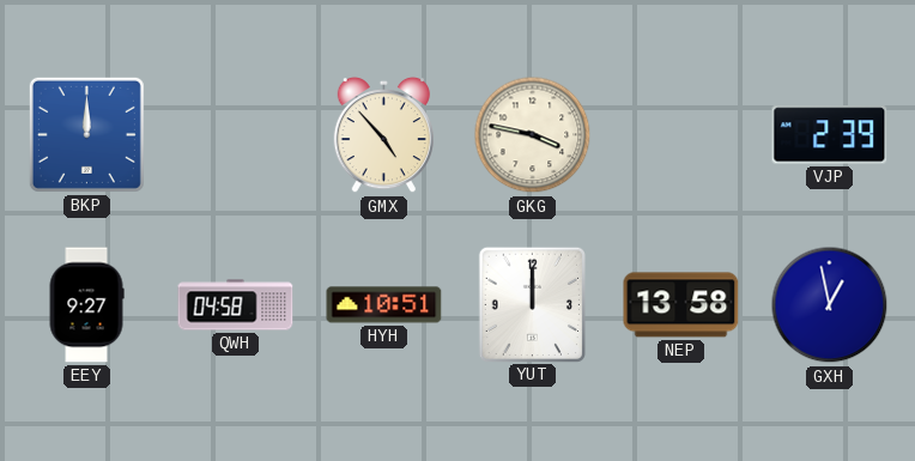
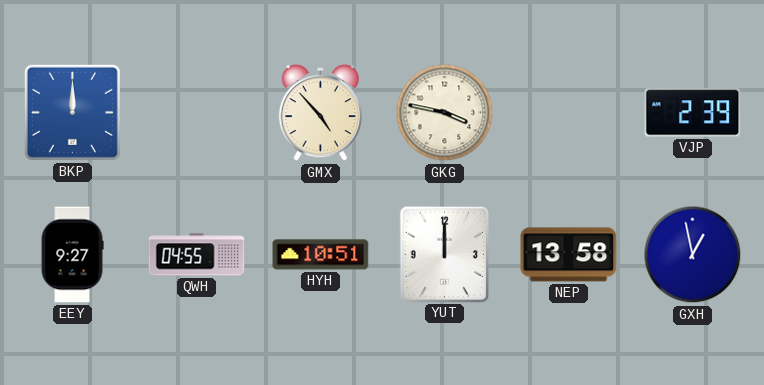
QWH: 04:58 -> 04:55 (197, 255)
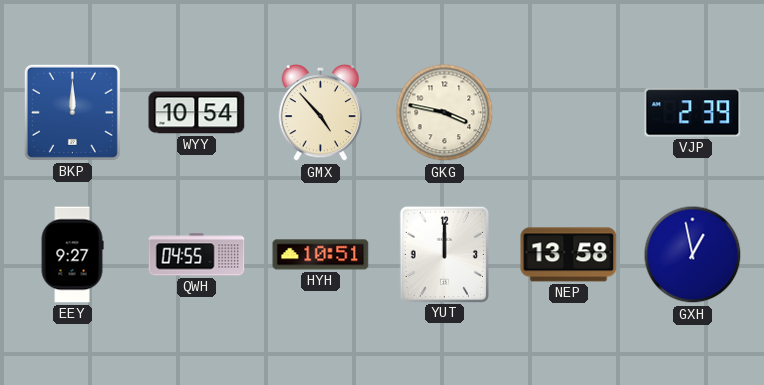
WYY: none -> 10:54 (197, 113)
